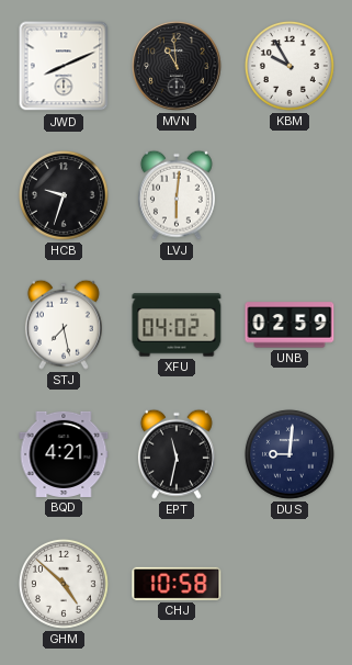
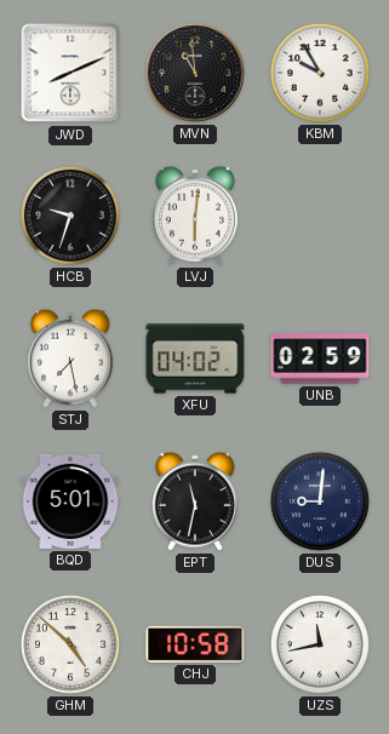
BQD: 4:21 -> 5:01 (70, 501)
UZS: none -> 11:43 (320, 644)
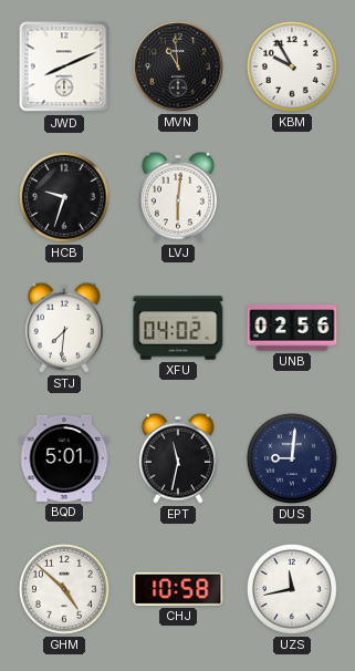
STJ: 7:28 -> 7:31 (64, 328)
UNB: 02:59 -> 02:56 (292, 328)
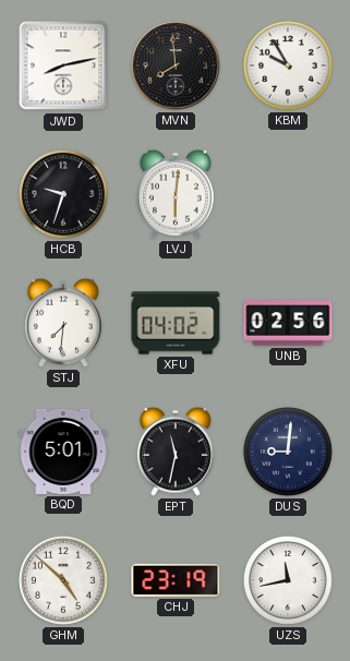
JWD: 8:11 -> 8:13 (63, 65)
MVN: 10:59 -> 7:59 (176, 65)
CHJ: 10:58 -> 23:19 (176, 580)
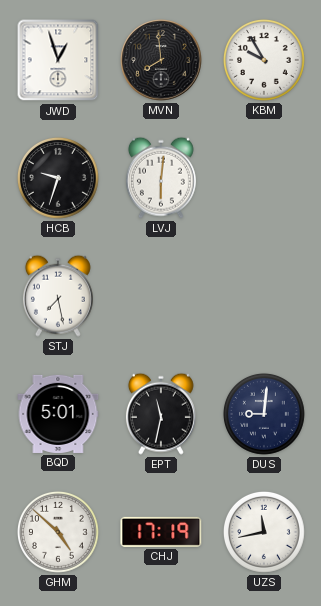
JWD: 8:13 -> 12:57 (58, 60)
STJ: 7:31 -> 7:28 (58, 296)
XFU: 04:02 -> none (176, 323)
UNB: 02:56 -> none (288, 323)
CHJ: 23:19 -> 17:19 (161, 532)
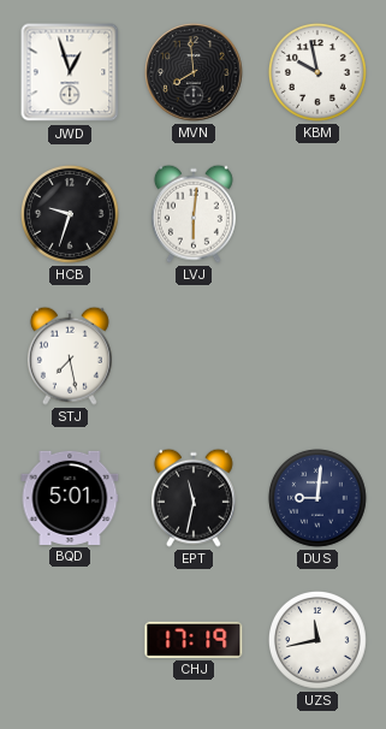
KBM: 9:55 -> 9:58 (317, 72)
GHM: 4:52 -> none (58, 532)
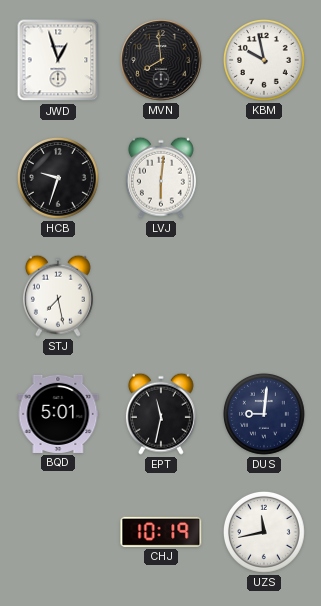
CHJ: 17:19 -> 10:19 (161, 532)
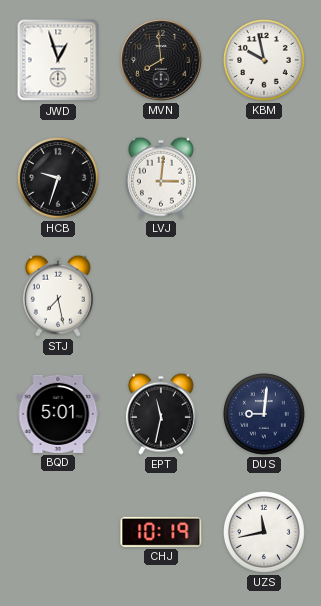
LVJ: 6:01 -> 3:01 (161, 178)
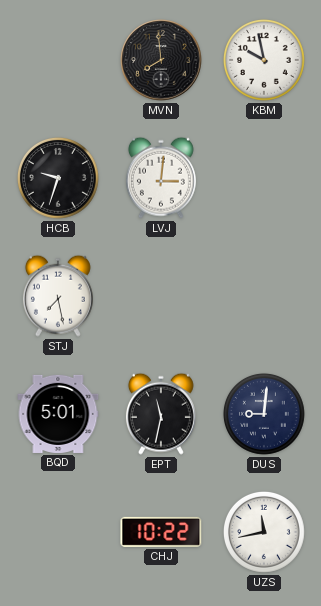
JWD: 12:57 -> none (58, 60)
CHJ: 10:19 -> 10:22 (161, 532)
